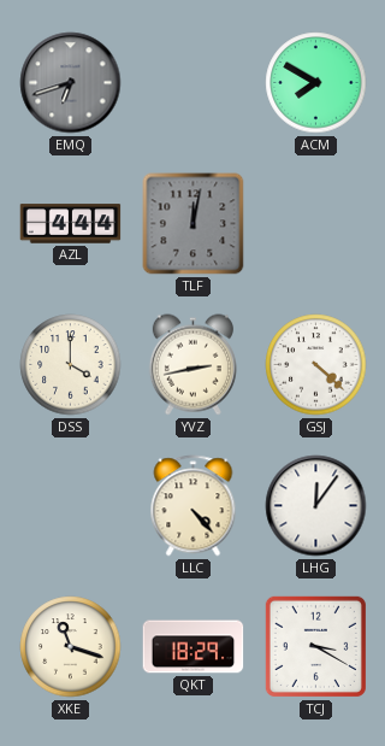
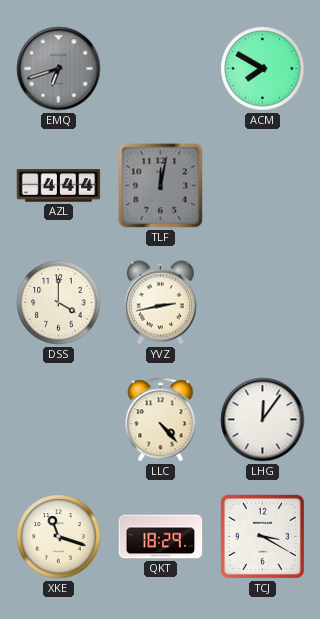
GSJ: 4:22 -> none (316, 365)
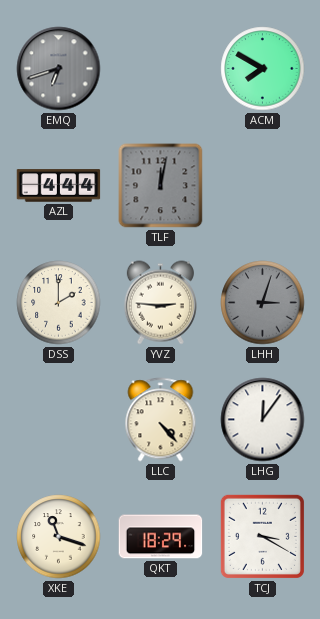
DSS: 4:00 -> 2:00 (59, 303)
YVZ: 2:43 -> 2:46 (160, 303)
LHH: none -> 3:03 (263, 303)
